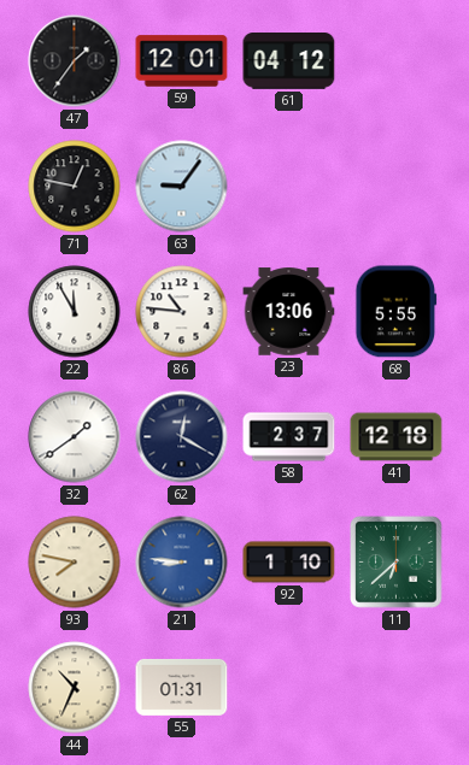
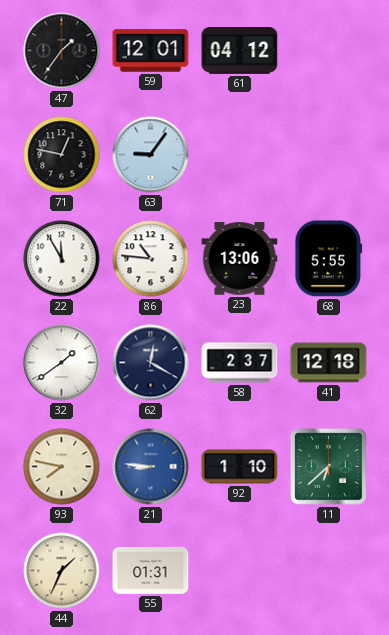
44: 10:34 -> 1:34 (62, 571)
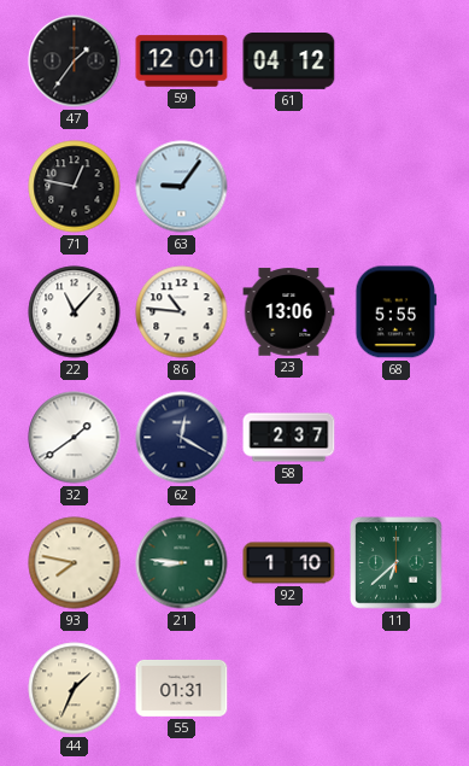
22: 11:55 -> 11:07 (75, 312)
41: 12:18 -> none (329, 363)
21 dial: blue -> green (182, 563)
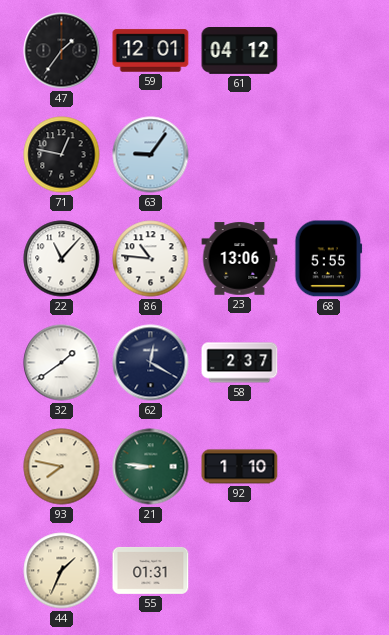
11: 6:38 -> none (397, 563)
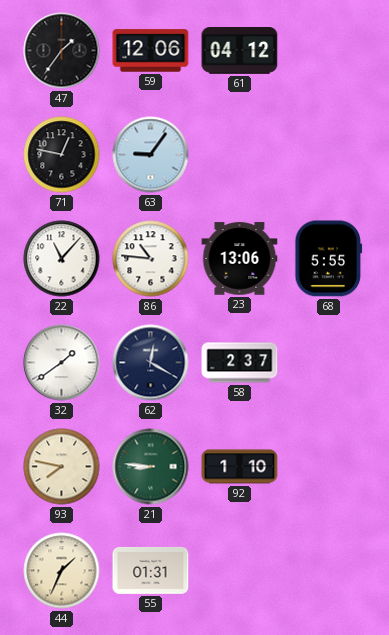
59: 12:01 -> 12:06 (151, 51)
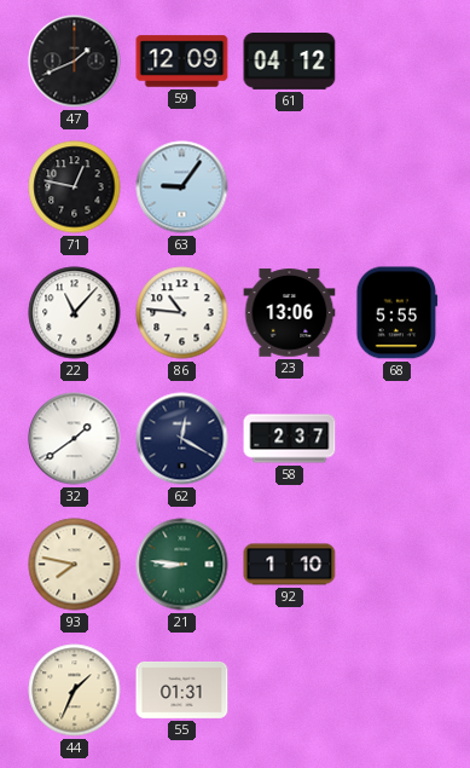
47: 1:36 -> 1:41 (75, 62)
59: 12:06 -> 12:09 (182, 62)
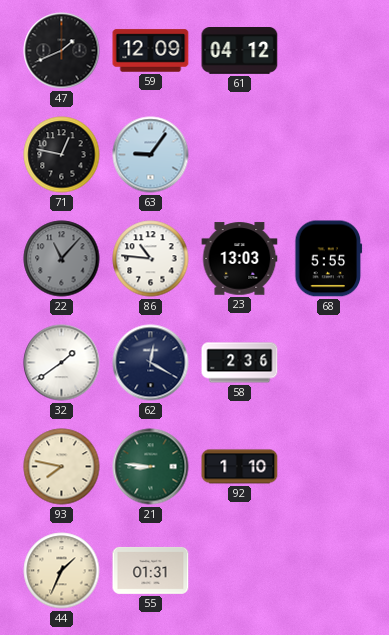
22 dial: white -> grey (62, 259)
23: 13:06 -> 13:03 (240, 259)
58: 2:37 -> 2:36 (240, 363)
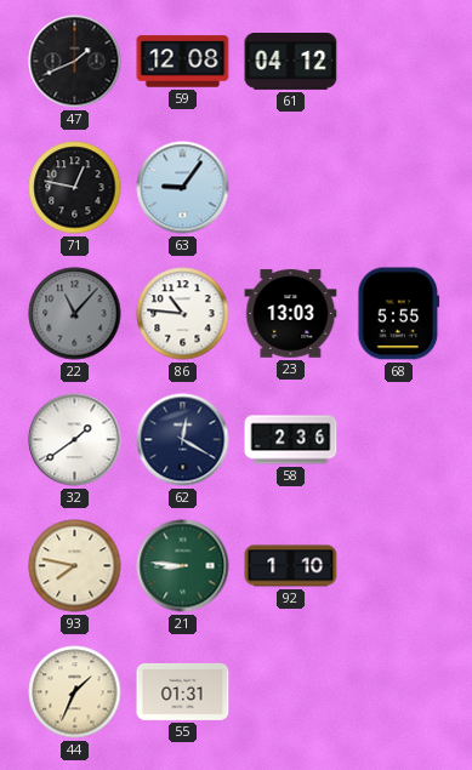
59: 12:09 -> 12:08 (183, 62)
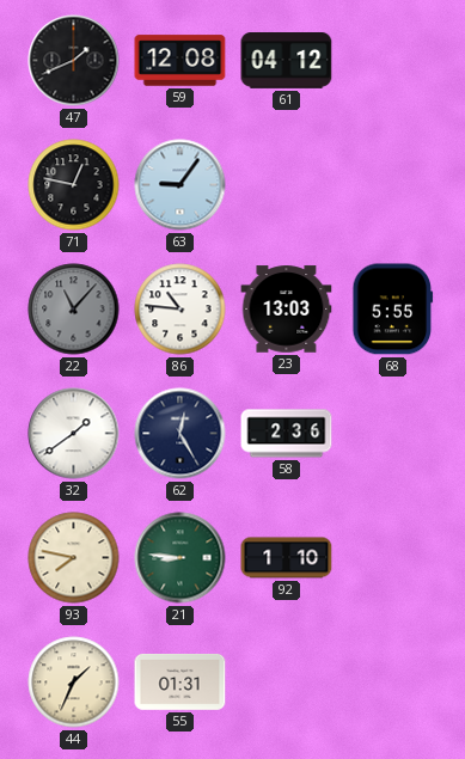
62: 12:20 -> 12:25 (181, 434)
